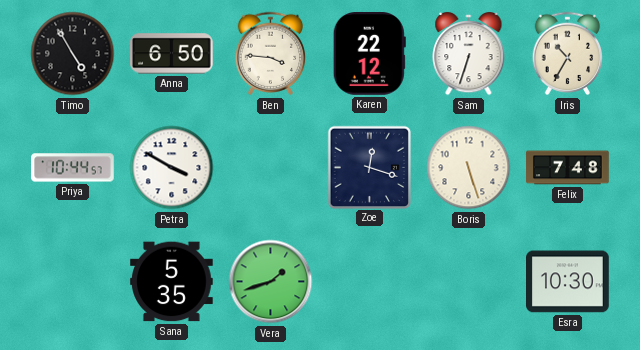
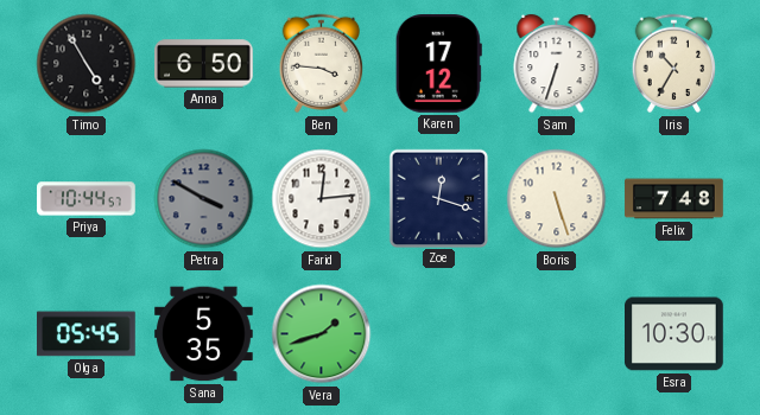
Karen: 22:12 -> 17:12 (438, 64)
Petra dial: white -> grey (204, 199)
Farid: none -> 12:14 (322, 199)
Olga: none -> 05:45 (87, 334)
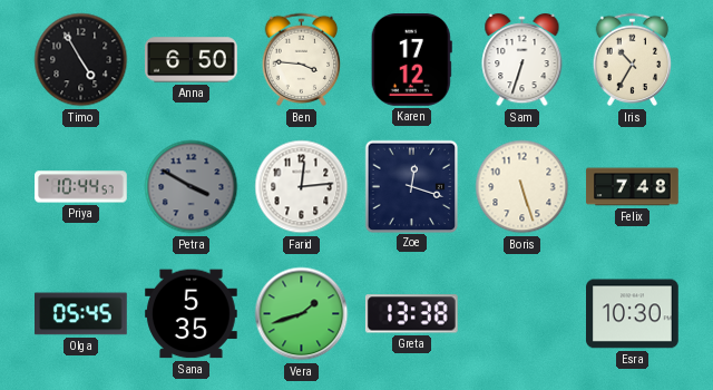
Greta: none -> 13:38 (411, 314)
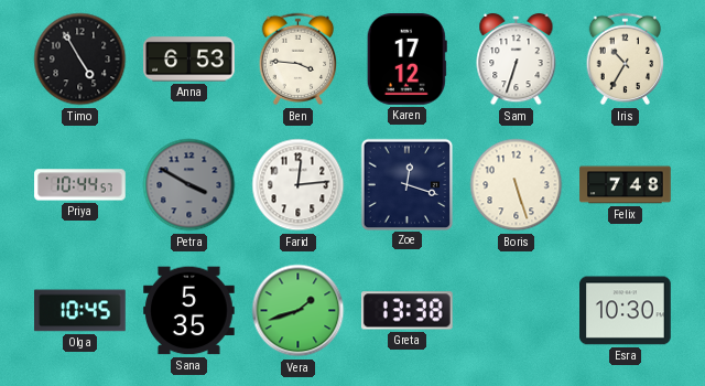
Anna: 6:50 -> 6:53 (189, 60)
Olga: 05:45 -> 10:45 (80, 311)
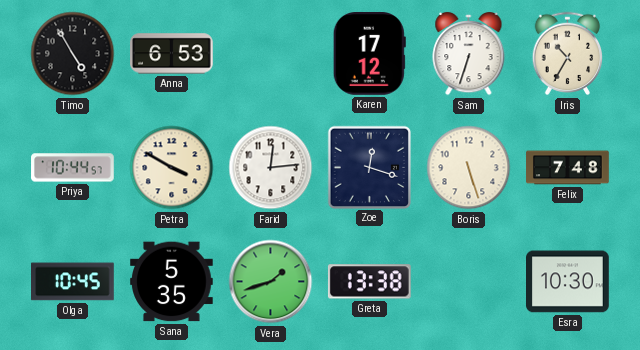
Ben: 3:46 -> none (299, 60)
Petra dial: grey -> cream (172, 168)
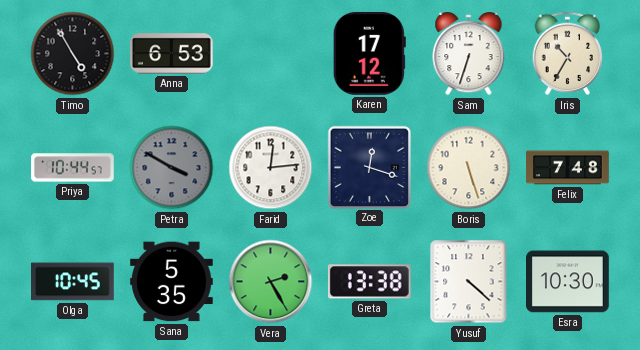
Petra dial: cream -> grey (172, 168)
Vera: 1:42 -> 2:25 (271, 282)
Yusuf: none -> 4:22 (469, 282)
